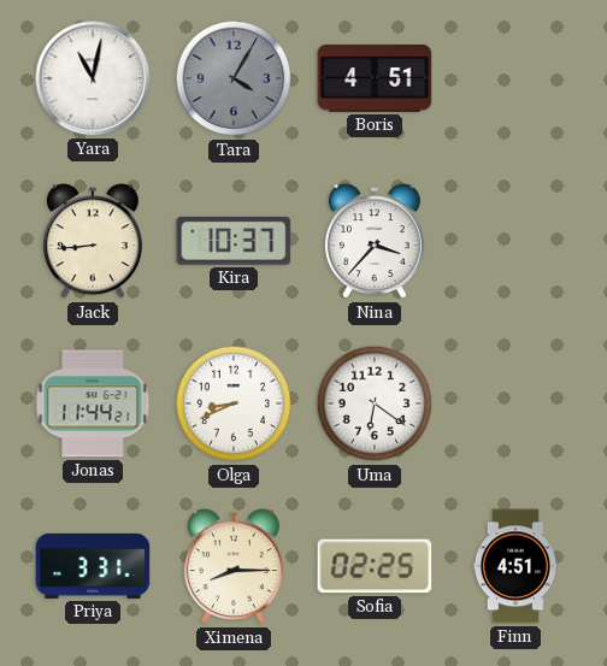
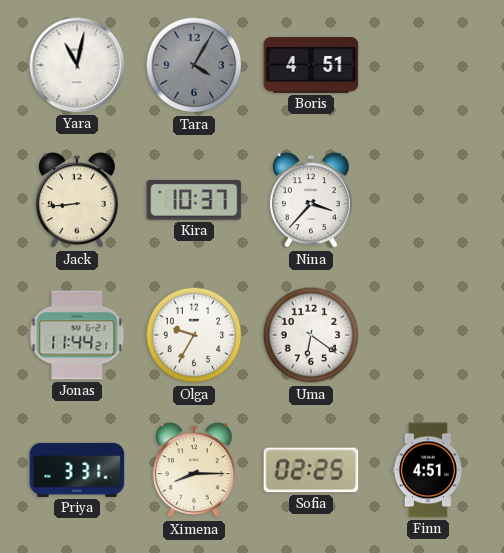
Olga: 8:41 -> 9:35 (194, 335)
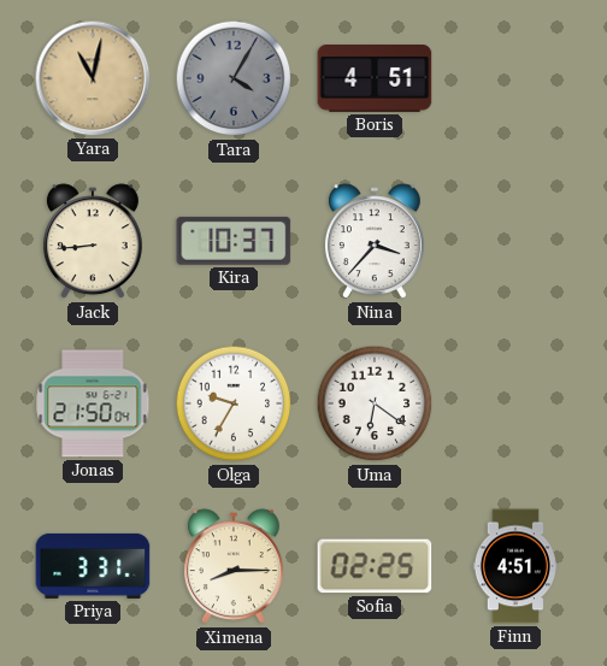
Yara dial: white -> champagne (93, 78)
Jonas: 11:44 -> 21:50 (93, 403)
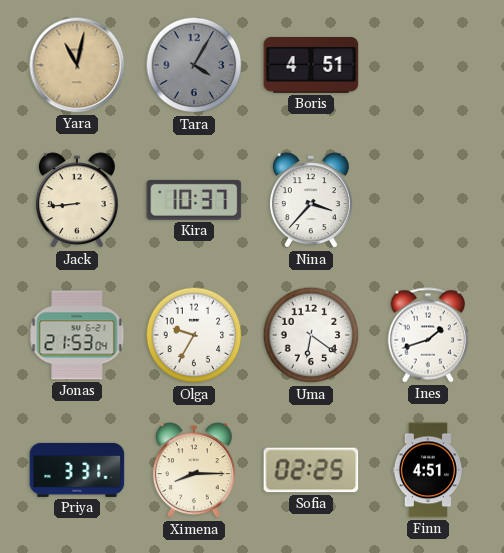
Jonas: 21:50 -> 21:53 (77, 335)
Ines: none -> 1:42 (428, 335)
